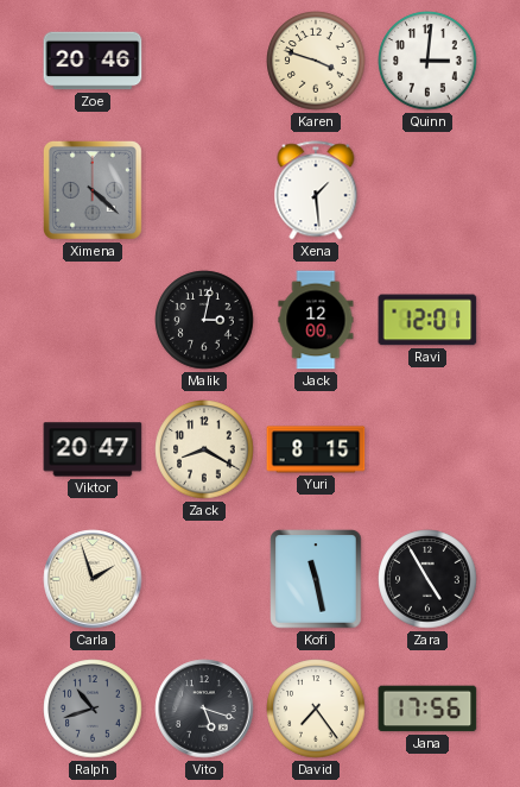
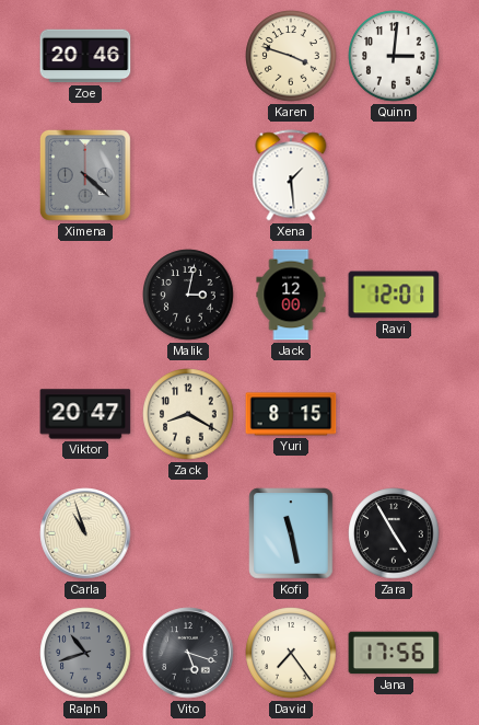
Carla: 1:57 -> 10:57 (85, 533)
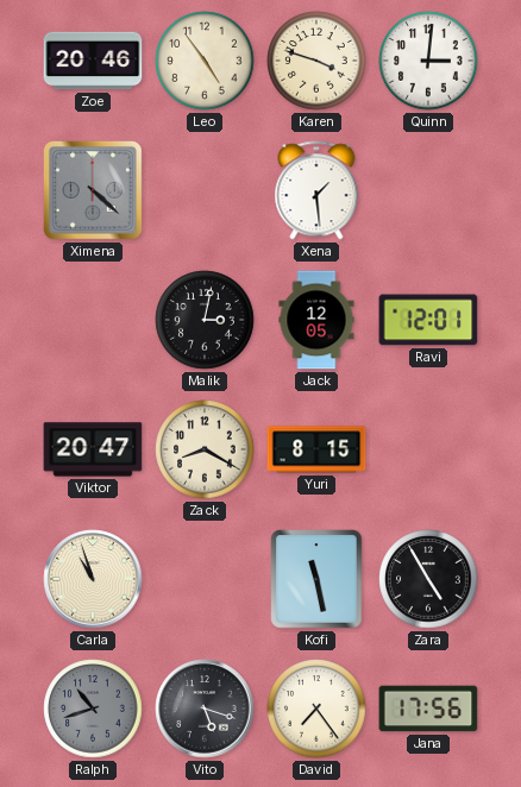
Leo: none -> 4:54 (205, 61)
Jack: 12:00 -> 12:05 (316, 320)
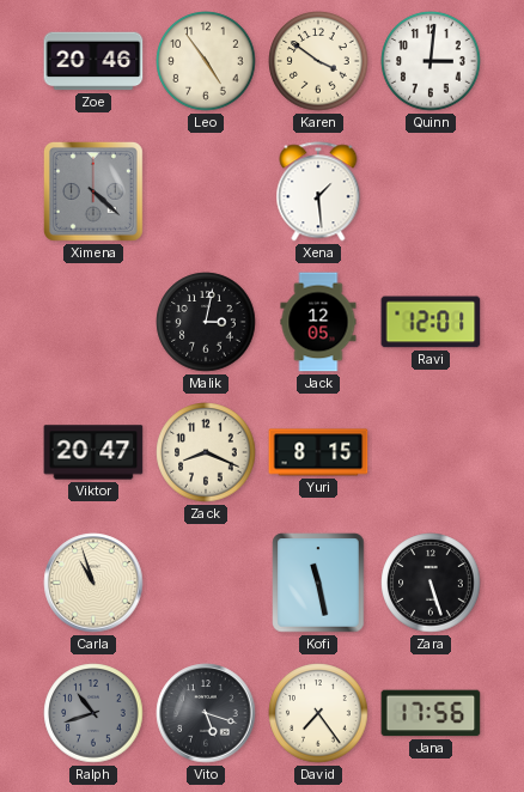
Karen: 3:48 -> 3:51 (318, 61)
Zack: 8:20 -> 8:19 (206, 452)
Zara: 4:55 -> 5:27 (431, 583)
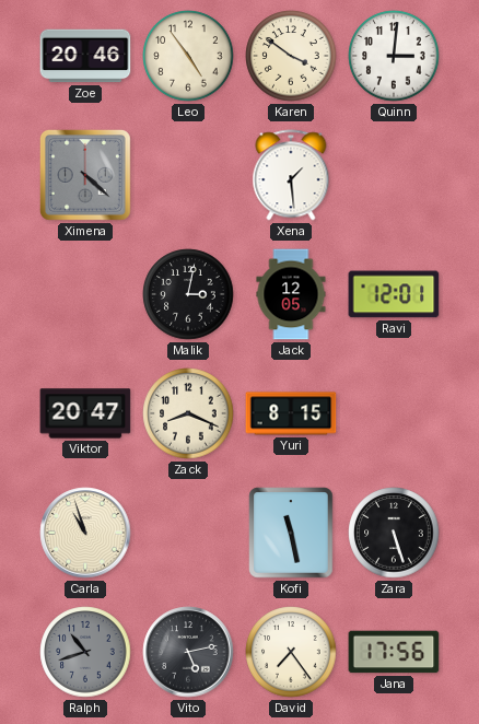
Vito: 5:18 -> 5:13 (188, 652)
